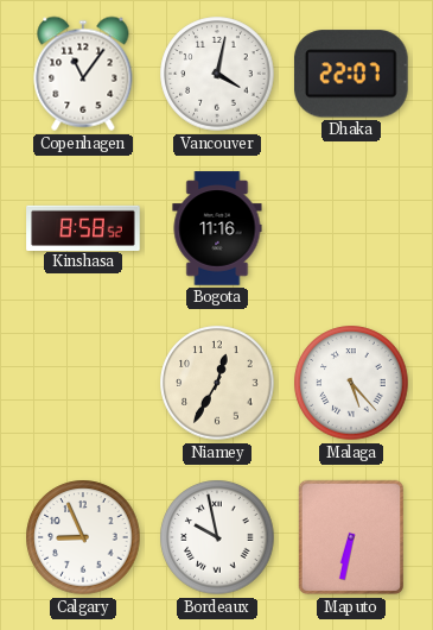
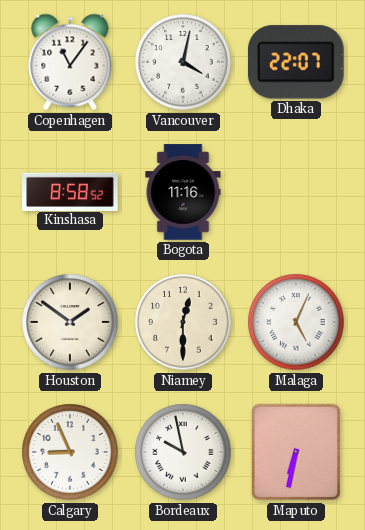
Houston: none -> 1:51 (70, 322)
Niamey: 12:35 -> 12:30 (183, 322)
Malaga: 5:23 -> 5:04 (296, 322)
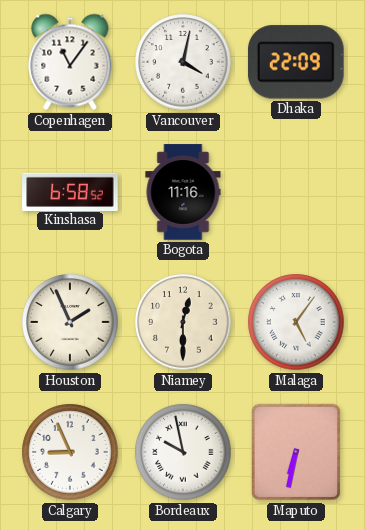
Dhaka: 22:07 -> 22:09 (296, 62)
Kinshasa: 8:58 -> 6:58 (70, 191)
Houston: 1:51 -> 1:56 (70, 322)
Malaga: 5:04 -> 5:06 (296, 322)
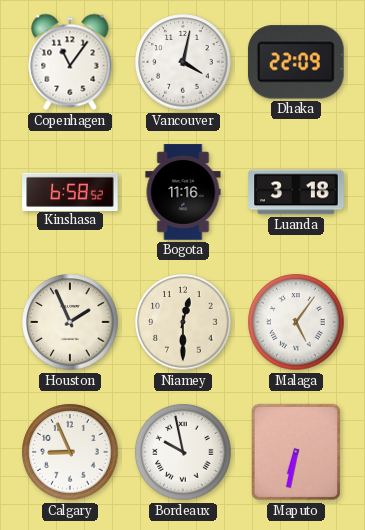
Luanda: none -> 3:18 (296, 192)
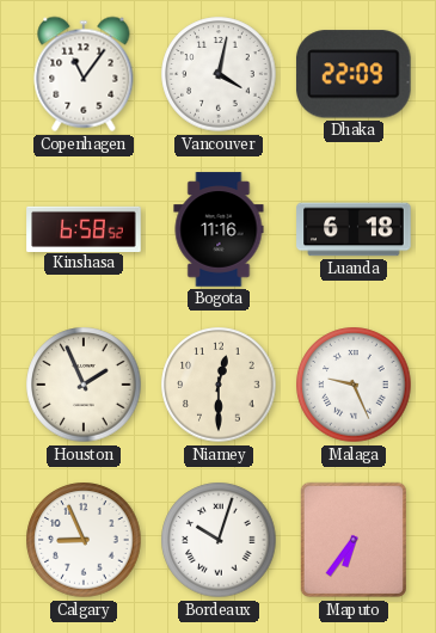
Luanda: 3:18 -> 6:18 (354, 229)
Malaga: 5:06 -> 9:26 (354, 385)
Bordeaux: 9:58 -> 10:03 (219, 540)
Maputo: 6:32 -> 6:36 (352, 540)
